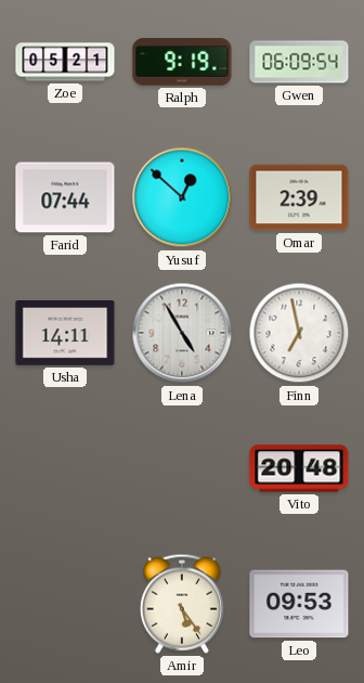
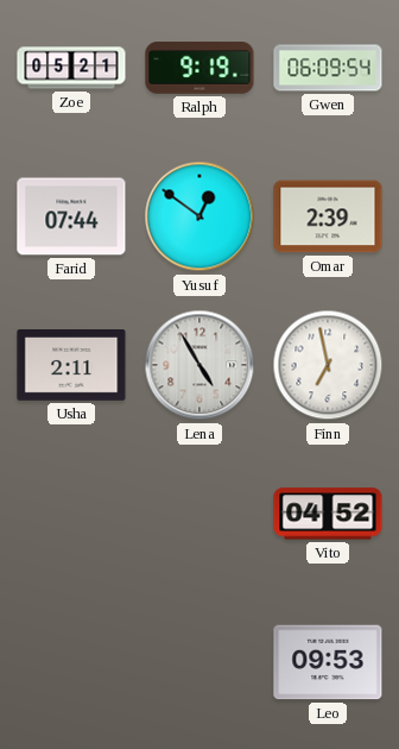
Yusuf: 12:52 -> 12:51 (199, 216)
Usha: 14:11 -> 2:11 (71, 366)
Vito: 20:48 -> 04:52 (328, 514)
Amir: 5:24 -> none (182, 604)
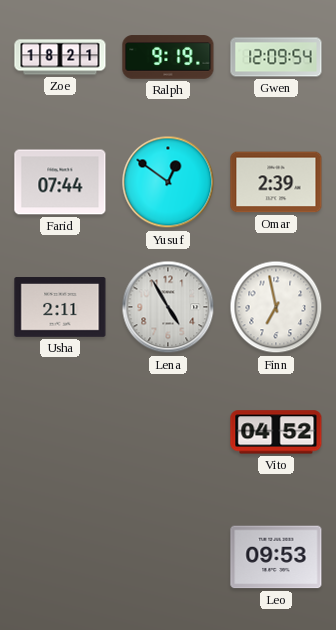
Zoe: 05:21 -> 18:21 (60, 57)
Gwen: 06:09 -> 12:09 (276, 57)
